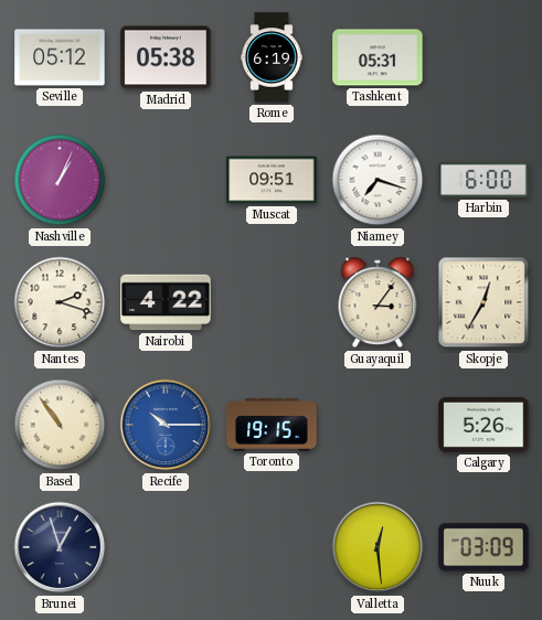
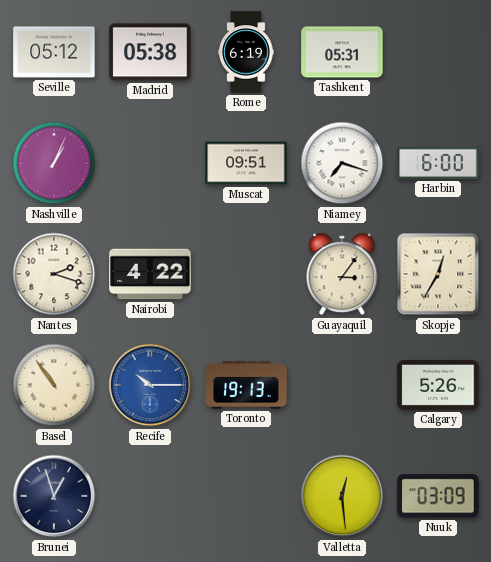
Toronto: 19:15 -> 19:13 (246, 385)
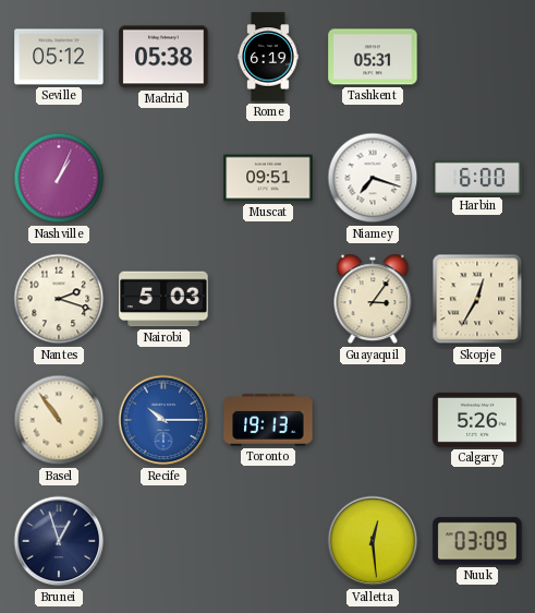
Nairobi: 4:22 -> 5:03 (163, 299)
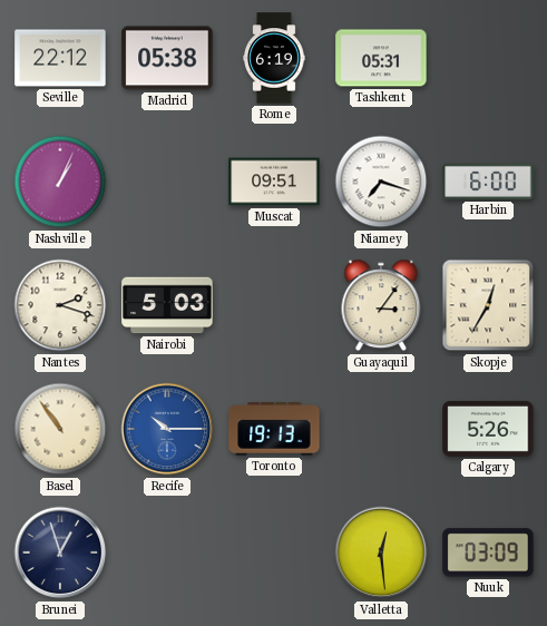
Seville: 05:12 -> 22:12 (60, 58)
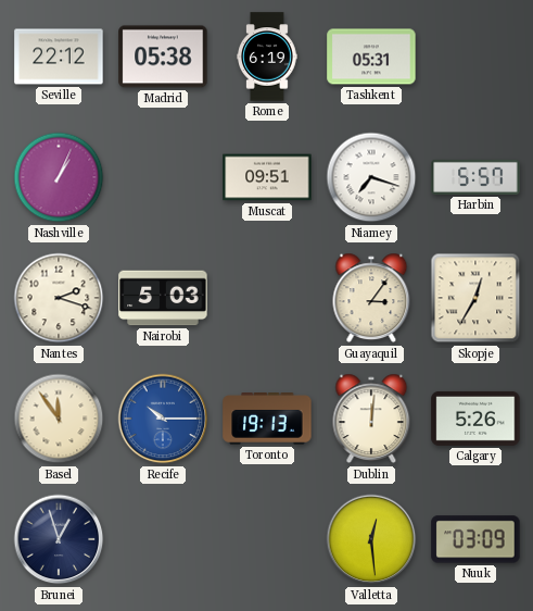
Harbin: 6:00 -> 5:57 (475, 177)
Basel: 10:54 -> 11:54 (59, 419)
Dublin: none -> 12:01 (371, 419)
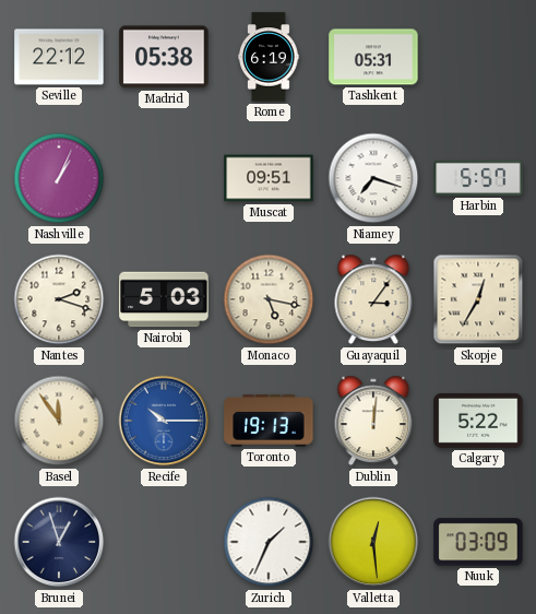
Monaco: none -> 5:17 (269, 299)
Calgary: 5:26 -> 5:22 (478, 421)
Zurich: none -> 1:34 (269, 542)
